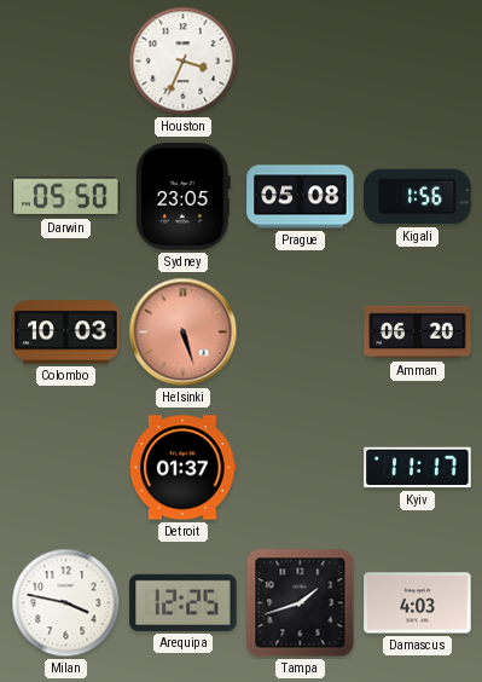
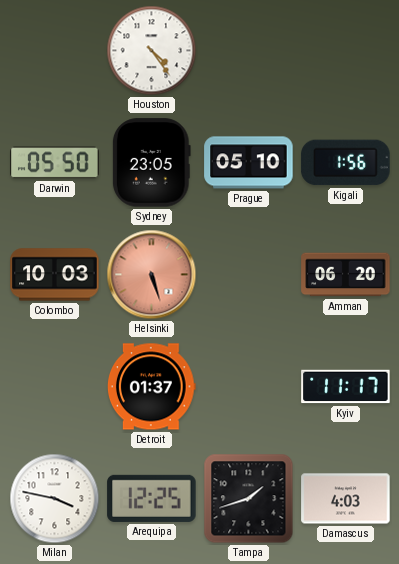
Houston: 3:34 -> 4:24 (152, 51)
Prague: 05:08 -> 05:10 (249, 163)
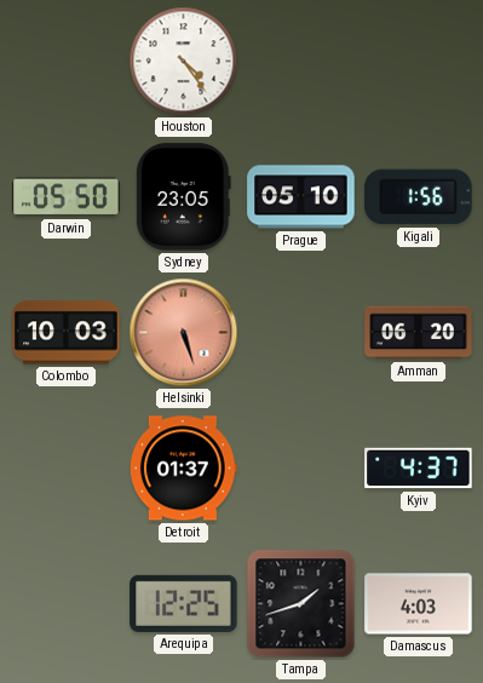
Kyiv: 11:17 -> 4:37 (419, 469)
Milan: 3:47 -> none (55, 499)
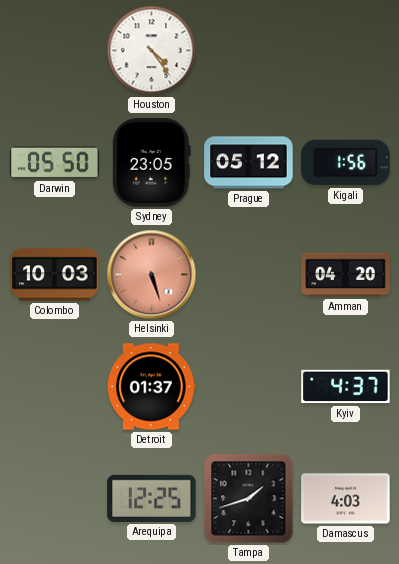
Prague: 05:10 -> 05:12 (249, 163)
Amman: 06:20 -> 04:20 (346, 275)
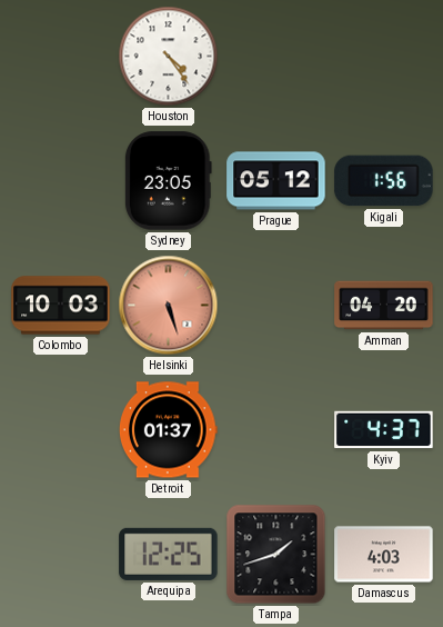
Darwin: 05:50 -> none (55, 163)
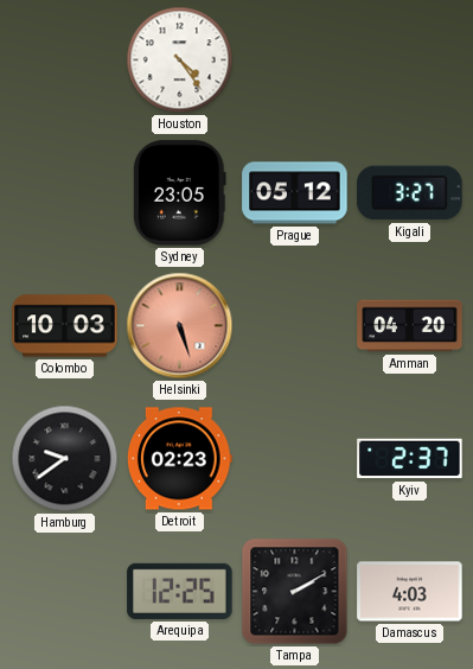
Kigali: 1:56 -> 3:27 (410, 193)
Hamburg: none -> 9:39 (65, 459)
Detroit: 01:37 -> 02:23 (180, 459)
Kyiv: 4:37 -> 2:37 (410, 459)
Tampa: 1:42 -> 2:10 (295, 592)
